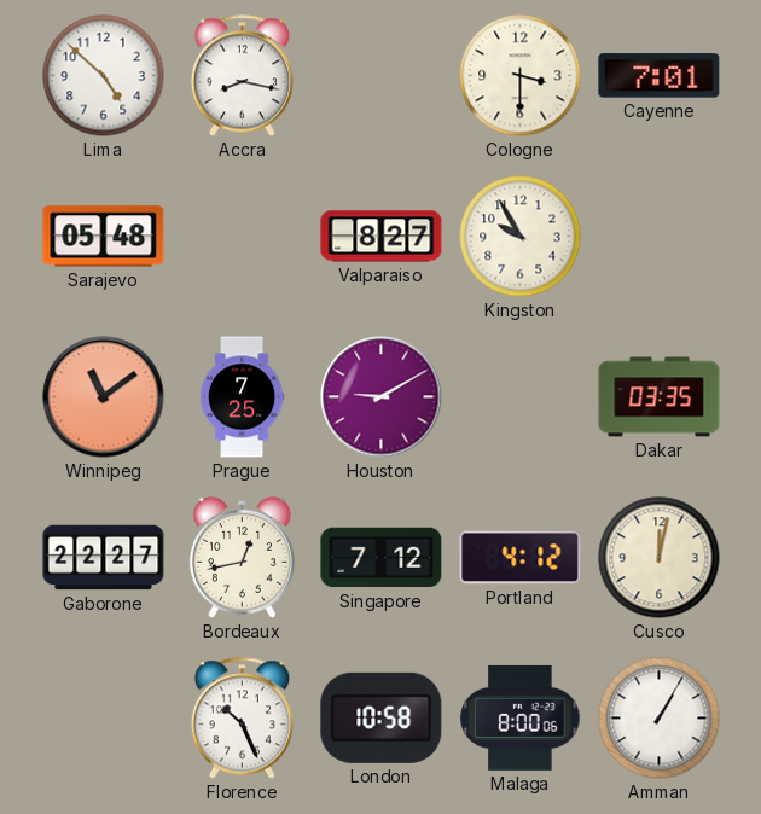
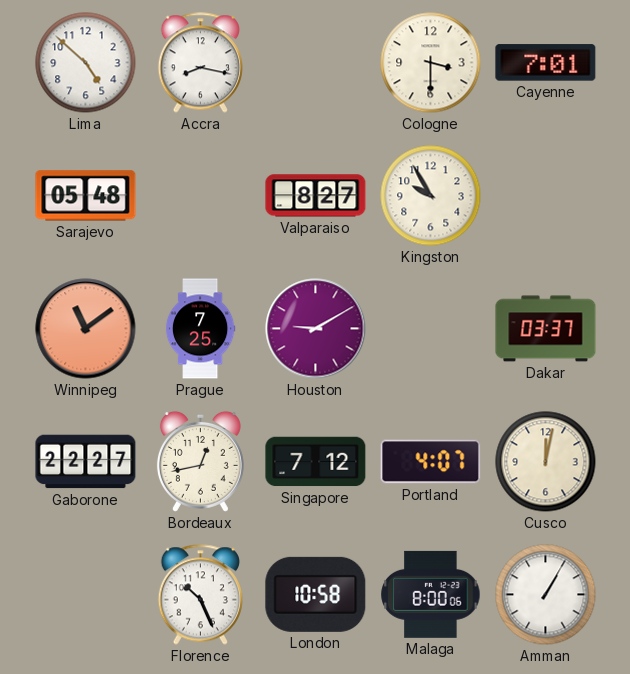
Dakar: 03:35 -> 03:37 (546, 329)
Portland: 4:12 -> 4:07 (431, 462)
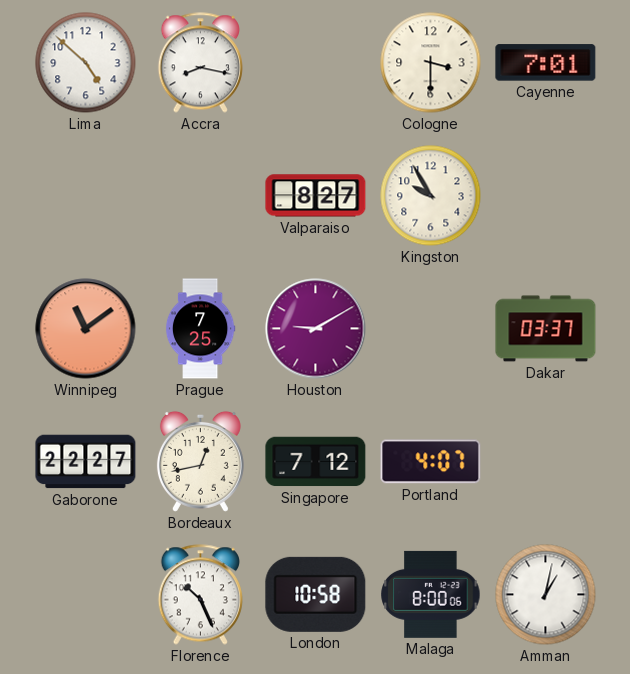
Sarajevo: 05:48 -> none (86, 196)
Cusco: 12:02 -> none (546, 462)
Amman: 1:05 -> 1:02 (546, 595)
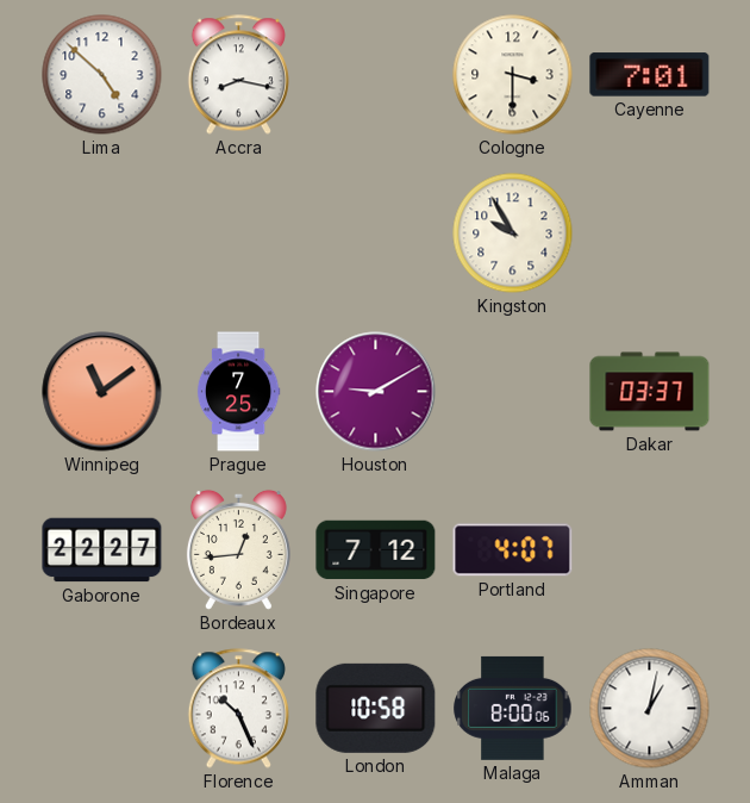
Valparaiso: 8:27 -> none (316, 196)
Bordeaux: 12:43 -> 12:44 (238, 549)
